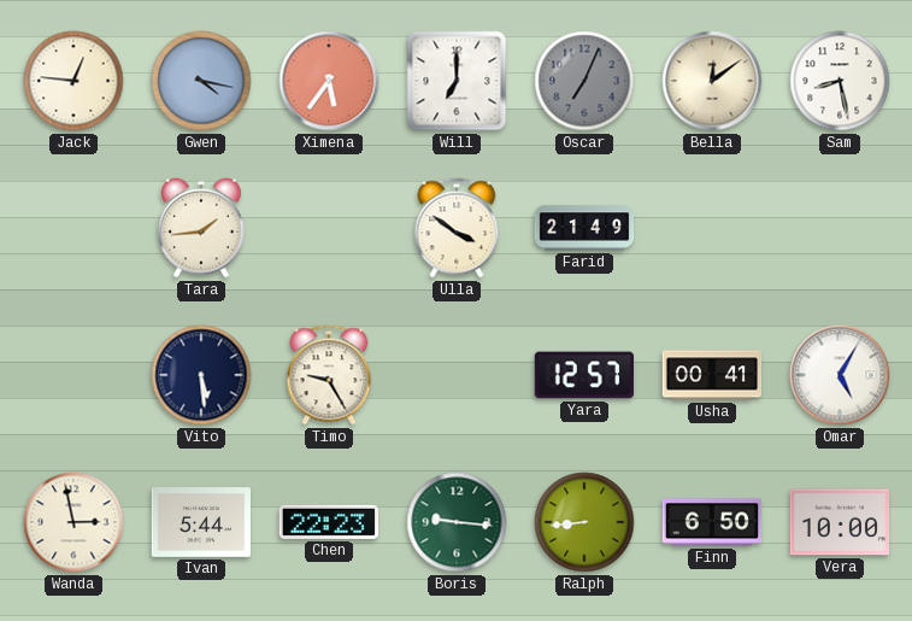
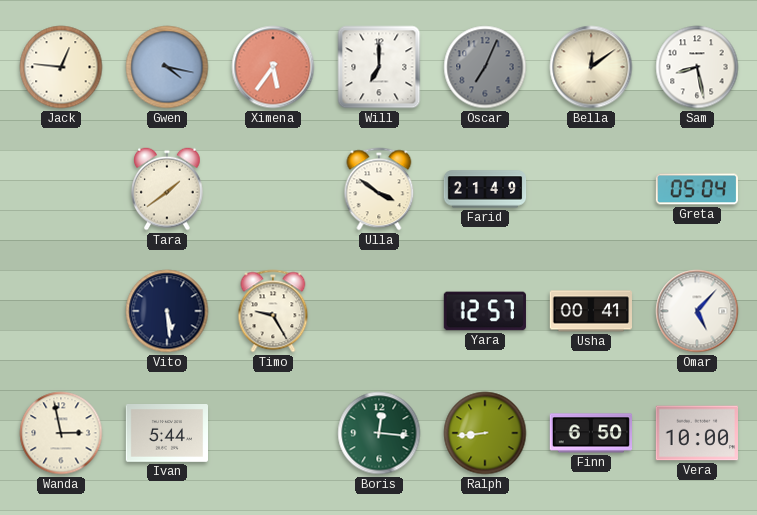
Tara: 1:44 -> 1:39 (167, 189)
Greta: none -> 05:04 (696, 189)
Omar: 5:05 -> 5:07 (697, 311)
Chen: 22:23 -> none (329, 522)
Boris: 9:16 -> 12:16 (379, 433)
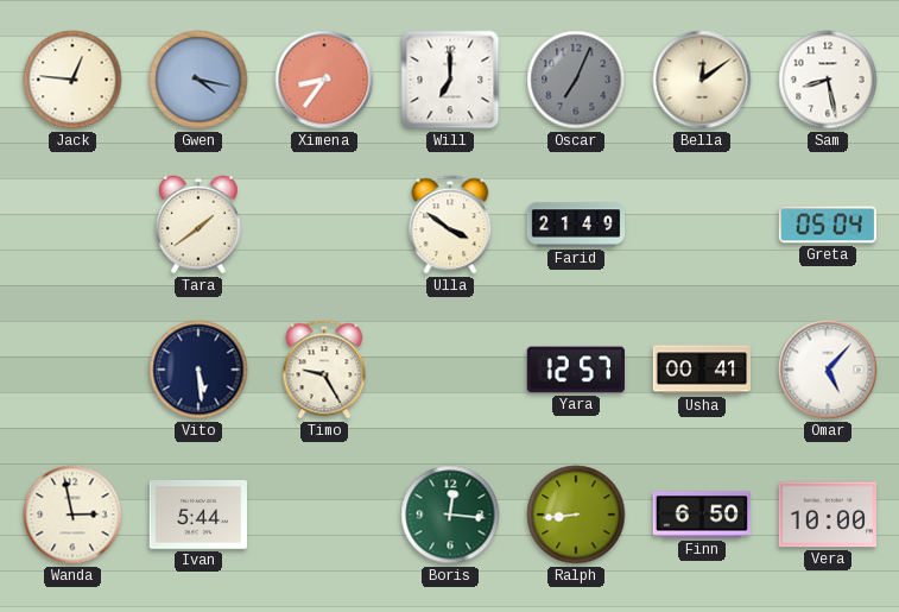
Ximena: 5:36 -> 8:36 (324, 80)
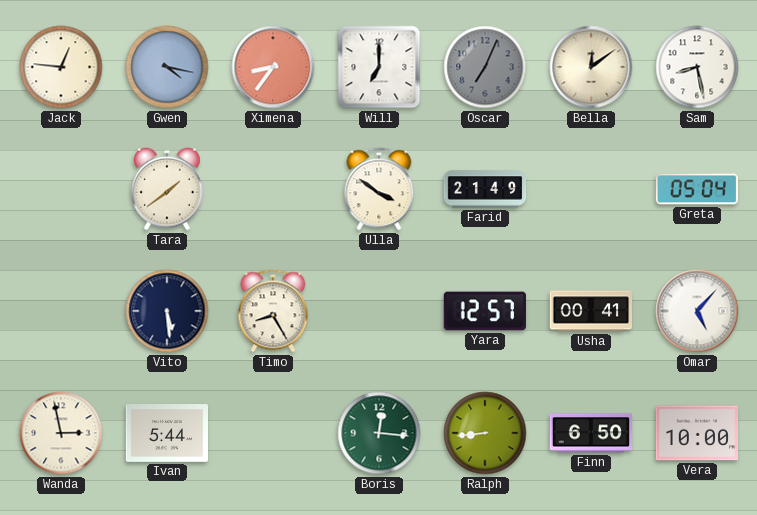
Timo: 9:25 -> 8:25 (273, 311)
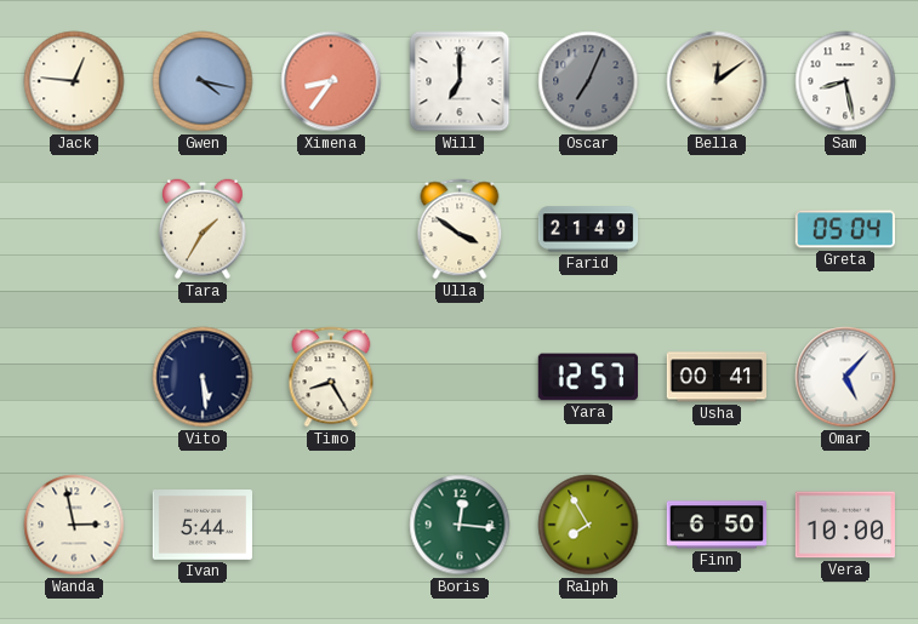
Tara: 1:39 -> 1:35 (203, 229)
Ralph: 8:44 -> 7:55 (588, 525)
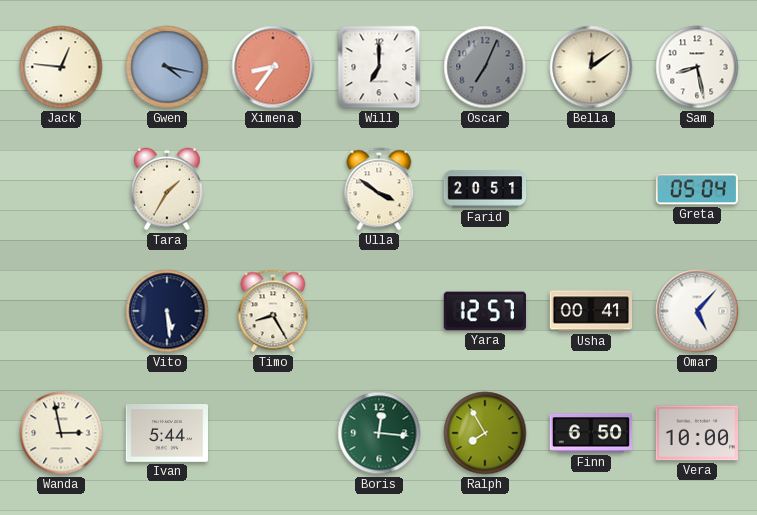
Farid: 21:49 -> 20:51 (485, 189)
